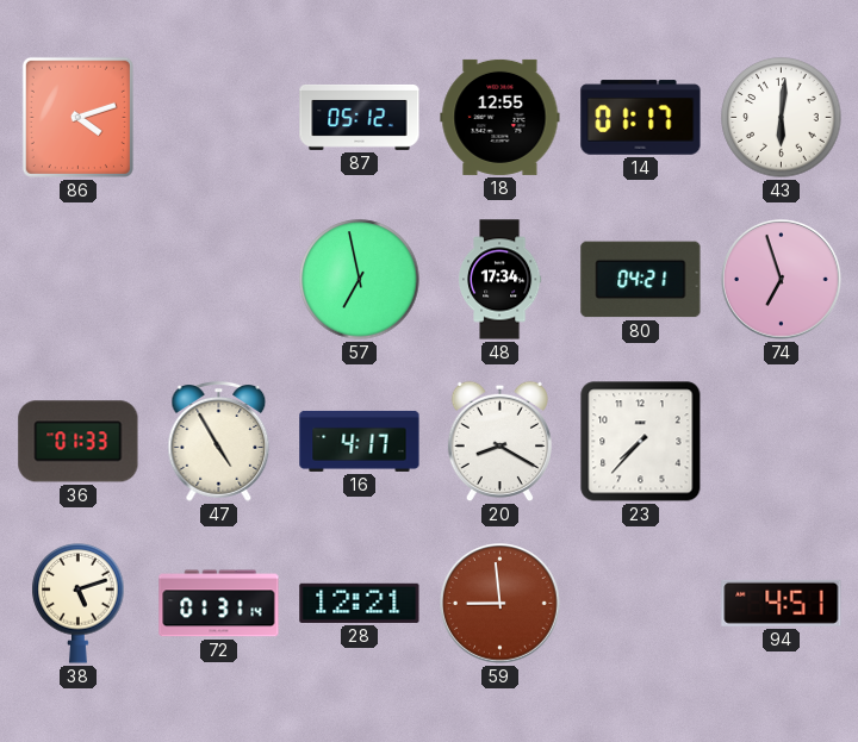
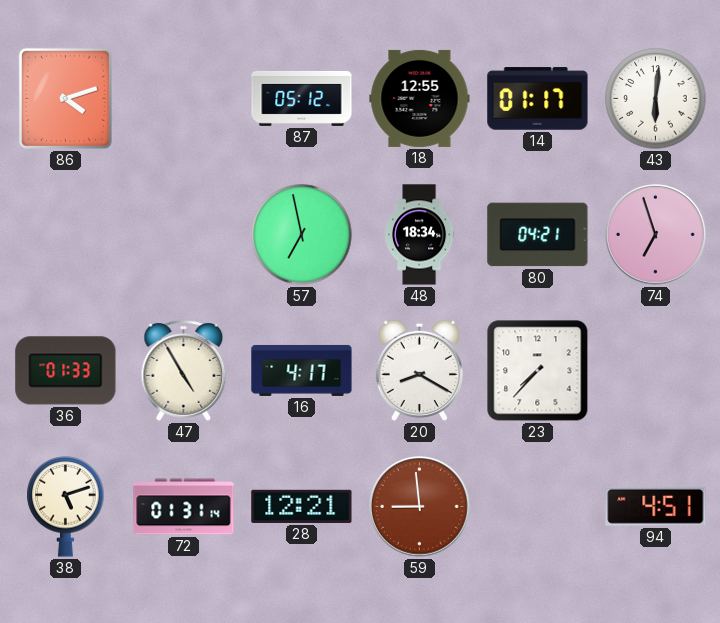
48: 17:34 -> 18:34 (419, 235)
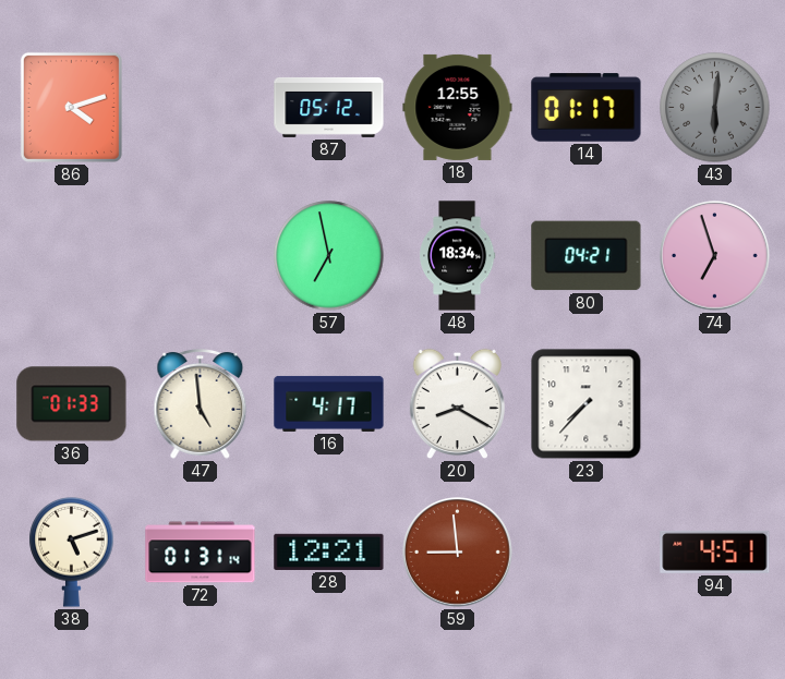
43 dial: white -> grey (715, 108)
47: 4:55 -> 4:59 (201, 404)
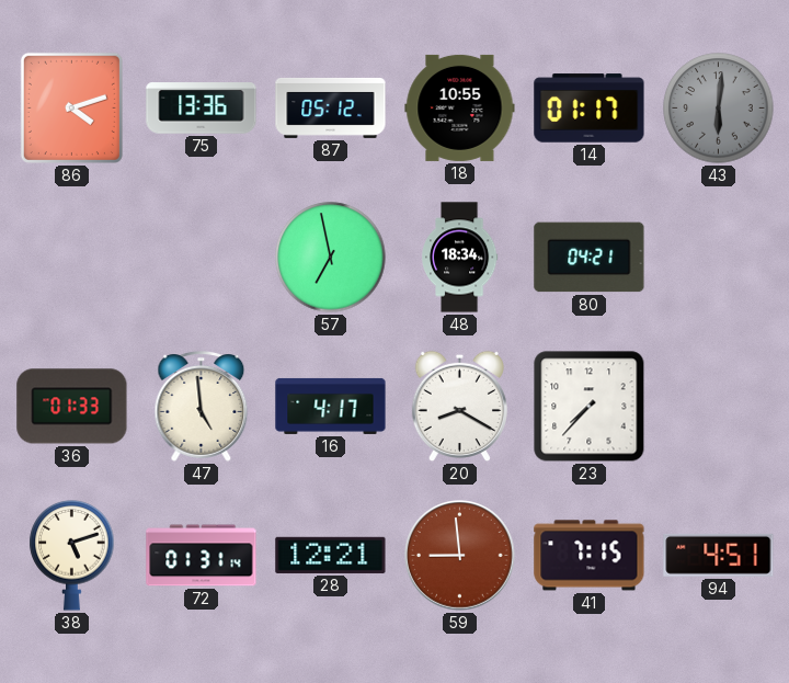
75: none -> 13:36 (202, 109)
18: 12:55 -> 10:55 (460, 107)
74: 6:57 -> none (715, 256)
41: none -> 7:15 (590, 556)
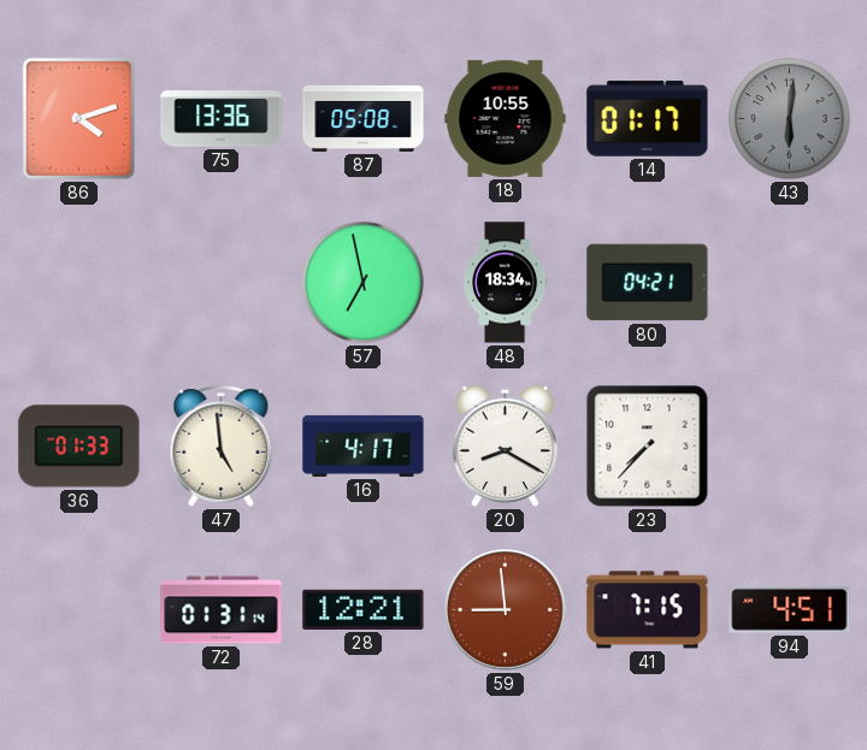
87: 05:12 -> 05:08 (364, 118)
38: 5:12 -> none (72, 556)
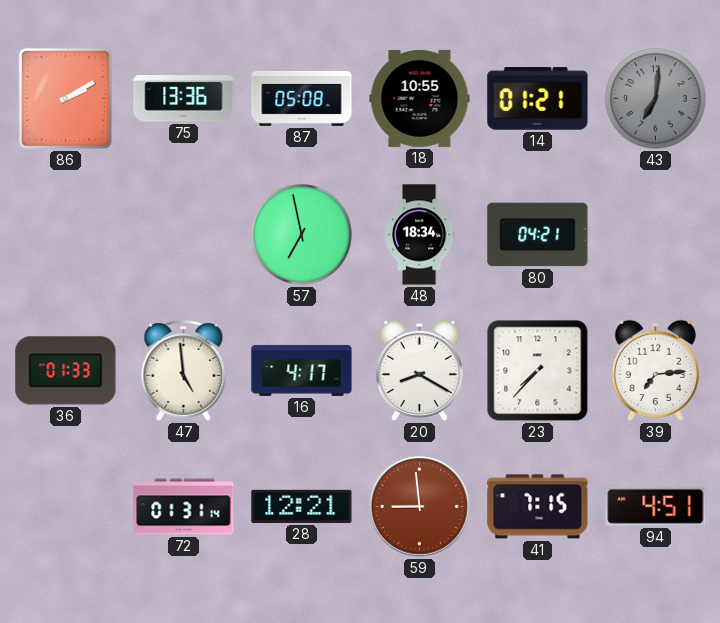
86: 4:12 -> 2:10 (65, 98)
14: 01:17 -> 01:21 (538, 99)
43: 6:01 -> 7:01 (656, 99)
39: none -> 7:14 (655, 371)
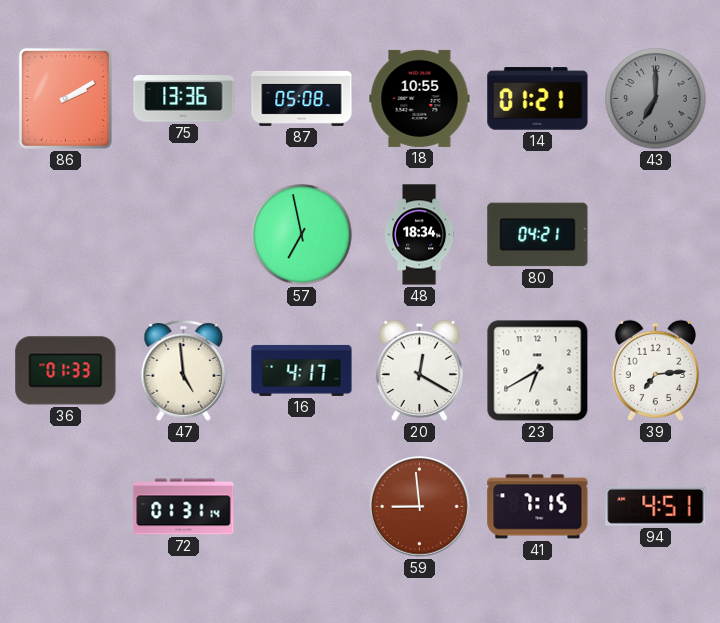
43: 7:01 -> 7:00 (656, 99)
20: 8:20 -> 12:20 (419, 371)
23: 7:37 -> 6:40 (538, 371)
28: 12:21 -> none (302, 506)
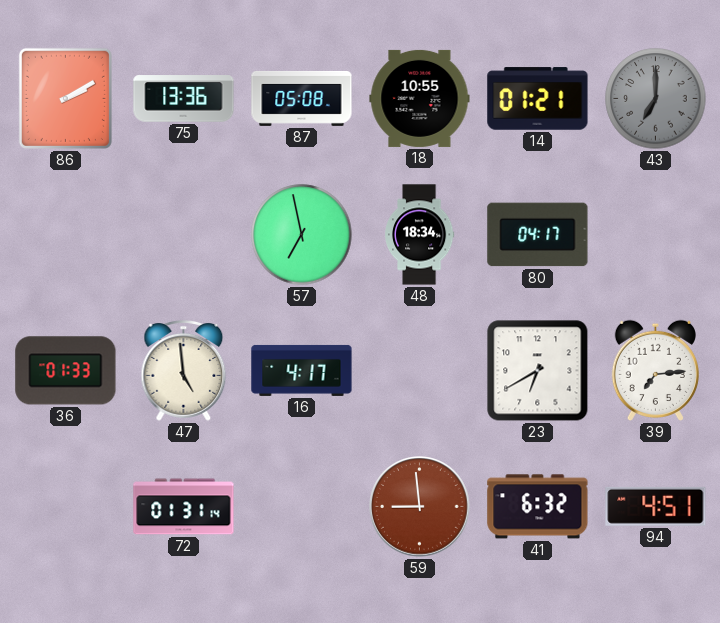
80: 04:21 -> 04:17 (538, 235)
20: 12:20 -> none (419, 371)
41: 7:15 -> 6:32 (538, 507)
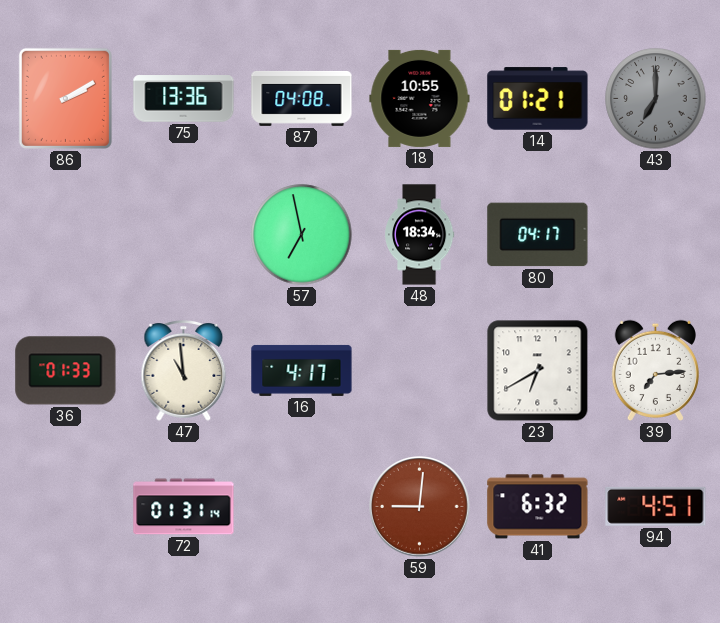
87: 05:08 -> 04:08 (302, 98)
47: 4:59 -> 10:59 (184, 371)
59: 8:59 -> 9:01 (420, 507)
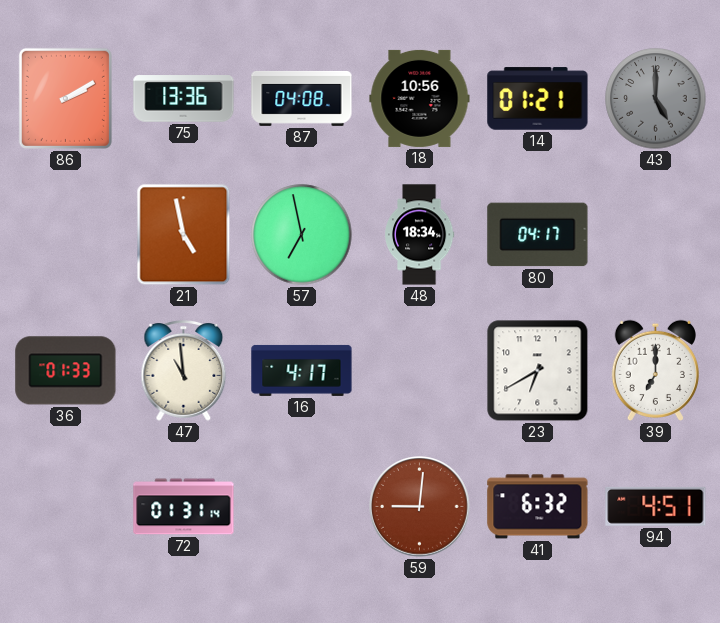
18: 10:55 -> 10:56 (420, 98)
43: 7:00 -> 5:00 (656, 99)
21: none -> 4:58 (184, 235)
39: 7:14 -> 7:00 (655, 371)
